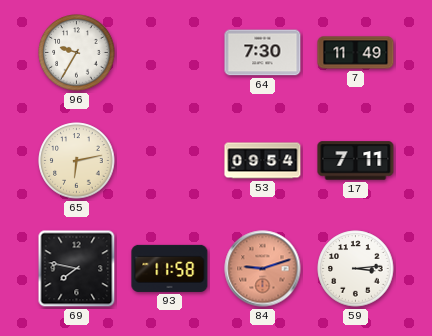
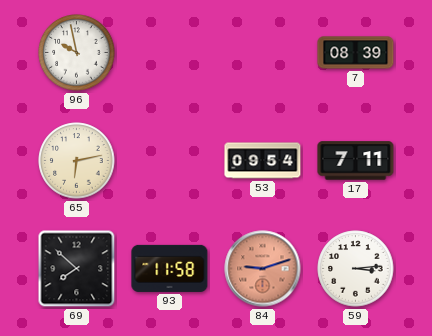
96: 9:35 -> 9:58 (77, 53)
64: 7:30 -> none (263, 53)
7: 11:49 -> 08:39 (356, 53)
69: 7:47 -> 7:52 (77, 269)
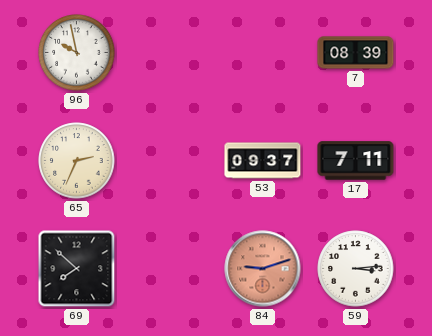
65: 6:13 -> 2:34 (77, 161)
53: 09:54 -> 09:37 (263, 161)
93: 11:58 -> none (170, 268)
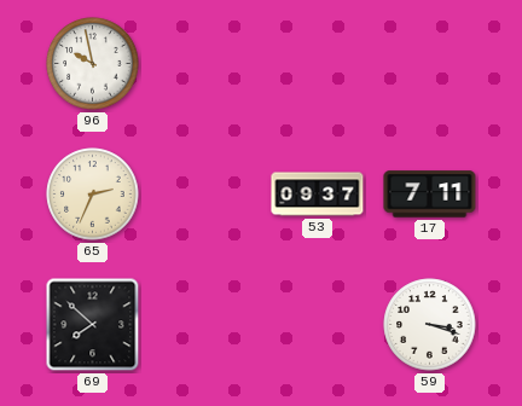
7: 08:39 -> none (356, 53)
84: 9:12 -> none (263, 269)
59: 3:14 -> 3:18 (430, 325)
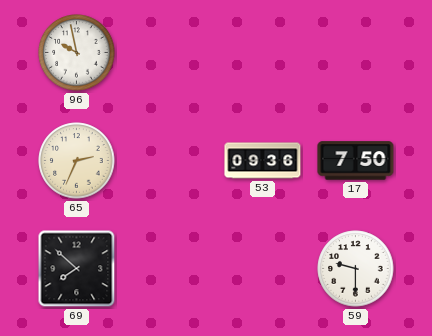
53: 09:37 -> 09:36 (263, 161)
17: 7:11 -> 7:50 (356, 161)
59: 3:18 -> 9:30 (356, 269)
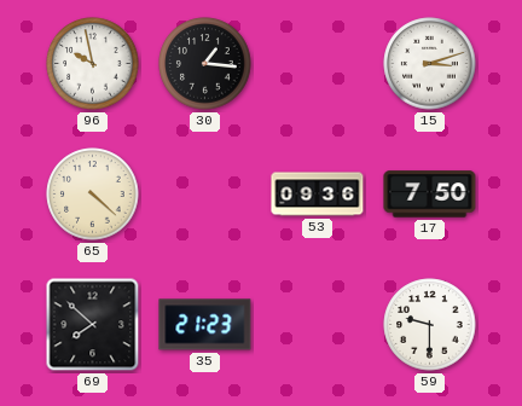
30: none -> 1:16 (205, 64)
15: none -> 3:12 (430, 64)
65: 2:34 -> 4:22 (93, 195)
35: none -> 21:23 (205, 325)
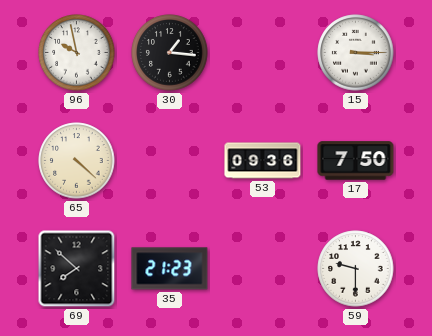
15: 3:12 -> 3:15 (356, 53)
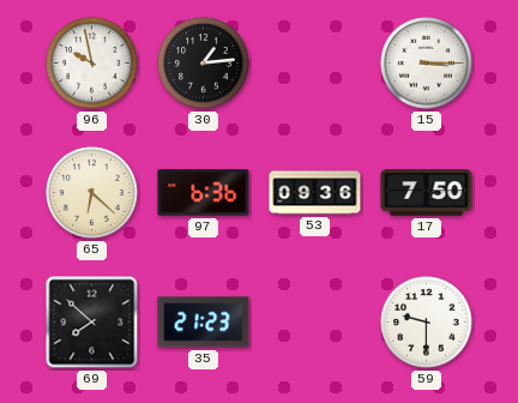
30: 1:16 -> 1:14 (204, 64)
65: 4:22 -> 6:22 (92, 193)
97: none -> 6:36 (204, 193)
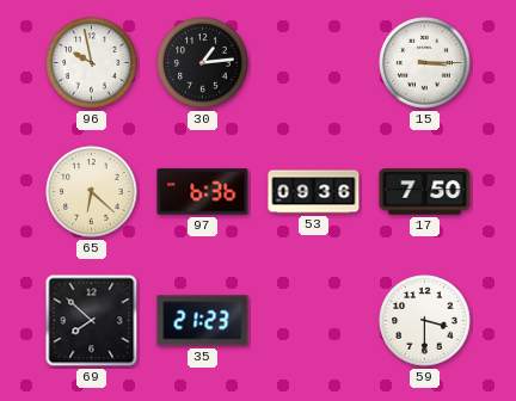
59: 9:30 -> 3:30 (425, 321)
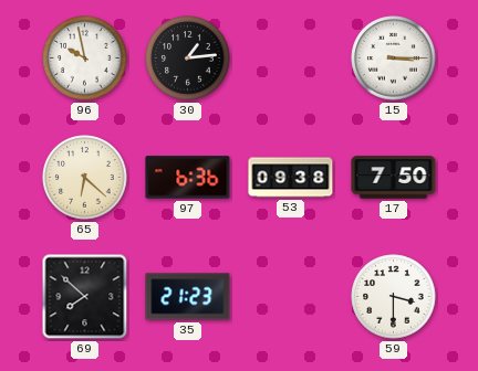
53: 09:36 -> 09:38 (291, 178)
